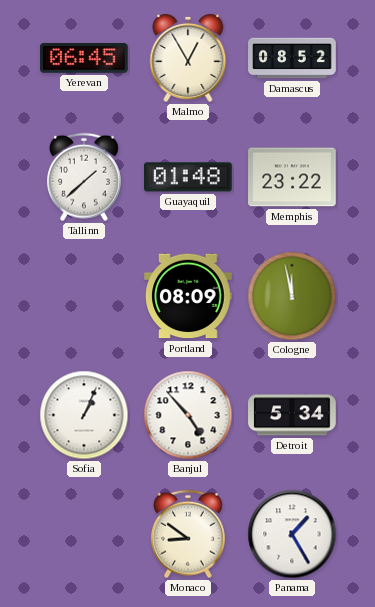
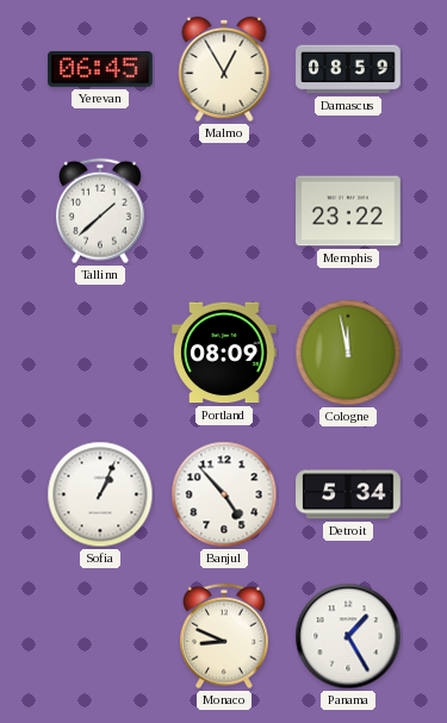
Damascus: 08:52 -> 08:59 (348, 69)
Guayaquil: 01:48 -> none (189, 177)
Monaco: 8:51 -> 8:49 (224, 636)
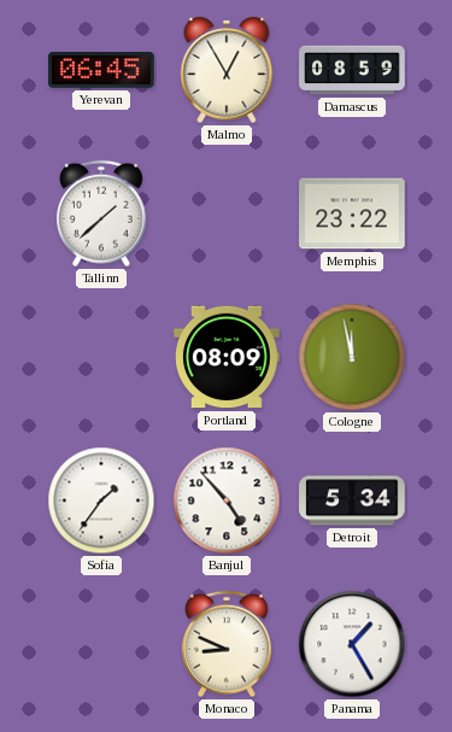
Sofia: 1:04 -> 1:36 (101, 500)
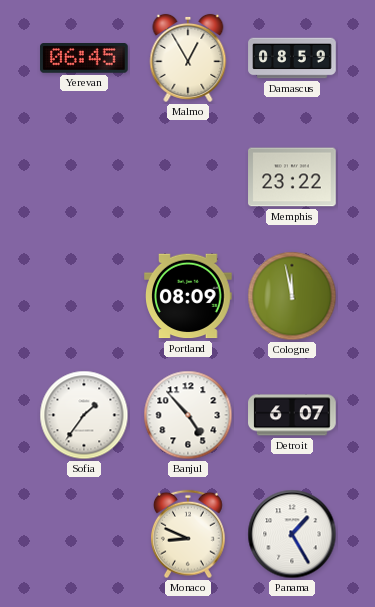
Tallinn: 1:38 -> none (101, 213)
Detroit: 5:34 -> 6:07 (292, 415)
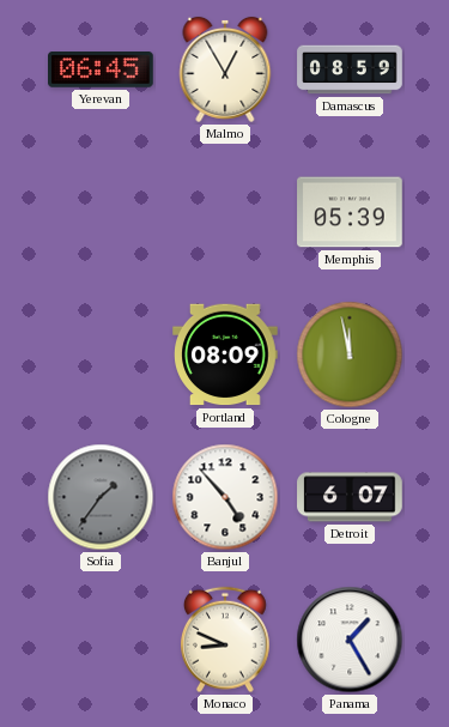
Memphis: 23:22 -> 05:39 (350, 212)
Sofia dial: white -> grey (101, 497)
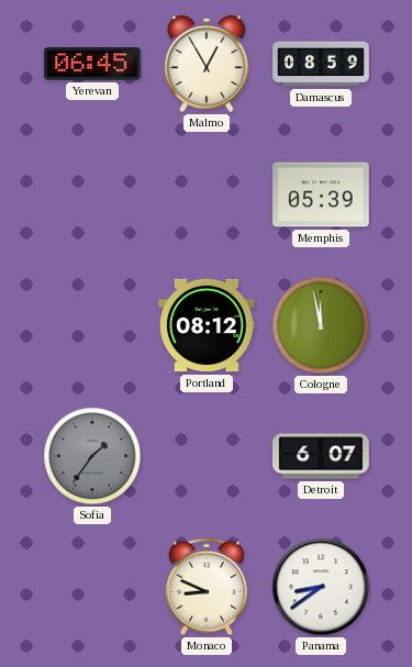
Portland: 08:09 -> 08:12 (207, 325)
Banjul: 4:53 -> none (225, 497)
Panama: 1:25 -> 8:39 (321, 587)
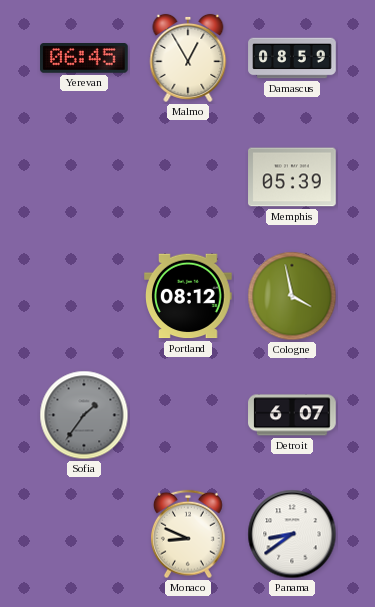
Cologne: 11:58 -> 3:58 (292, 296)
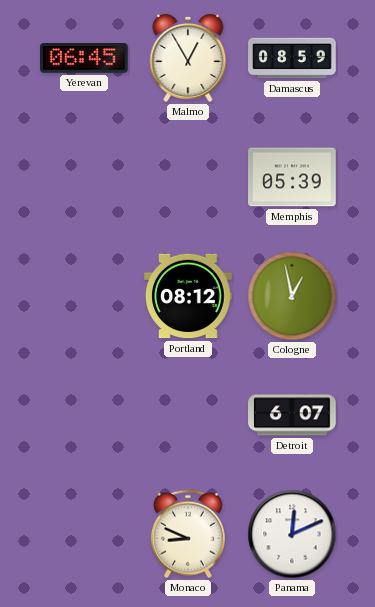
Cologne: 3:58 -> 12:58 (292, 296)
Sofia: 1:36 -> none (84, 415)
Panama: 8:39 -> 12:11 (292, 534)
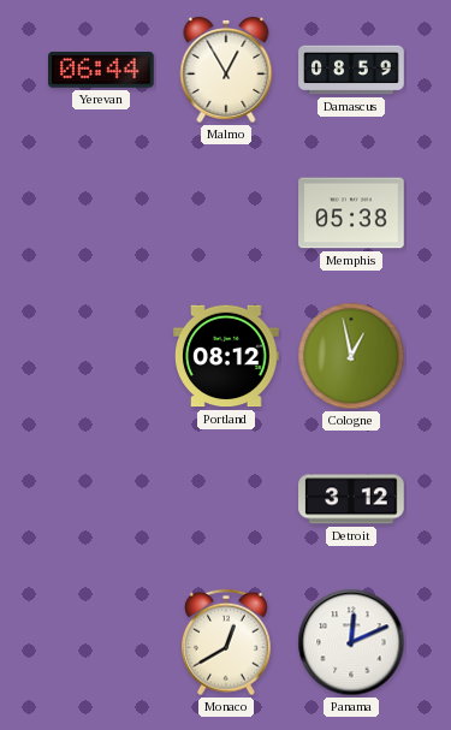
Yerevan: 06:45 -> 06:44 (102, 71)
Memphis: 05:39 -> 05:38 (351, 213)
Detroit: 6:07 -> 3:12 (351, 499)
Monaco: 8:49 -> 12:40 (226, 642)
